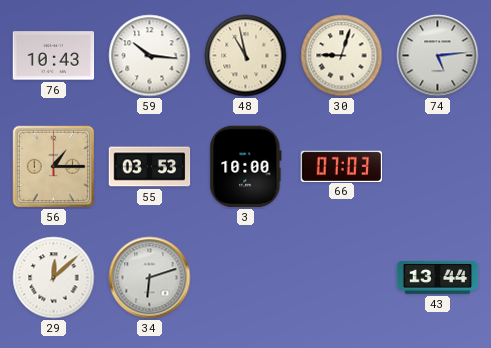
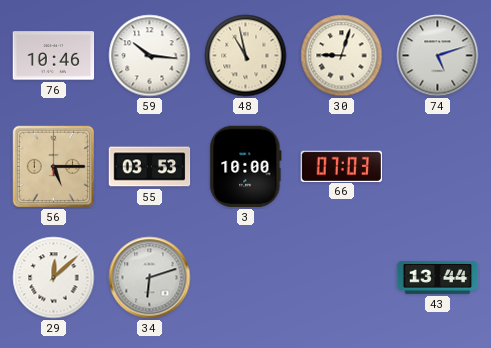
76: 10:43 -> 10:46 (54, 56)
74: 5:14 -> 5:12 (438, 56)
56: 1:15 -> 5:15 (53, 166)
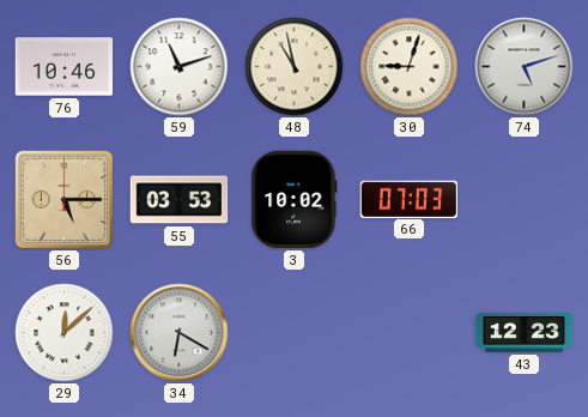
59: 10:16 -> 11:12 (180, 67)
3: 10:00 -> 10:02 (295, 200)
34: 6:12 -> 6:20 (180, 333)
43: 13:44 -> 12:23 (525, 332)
